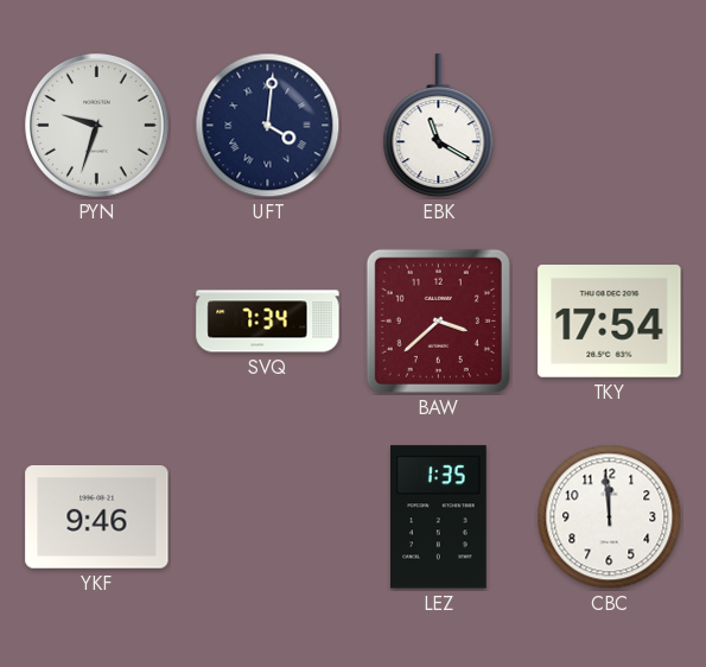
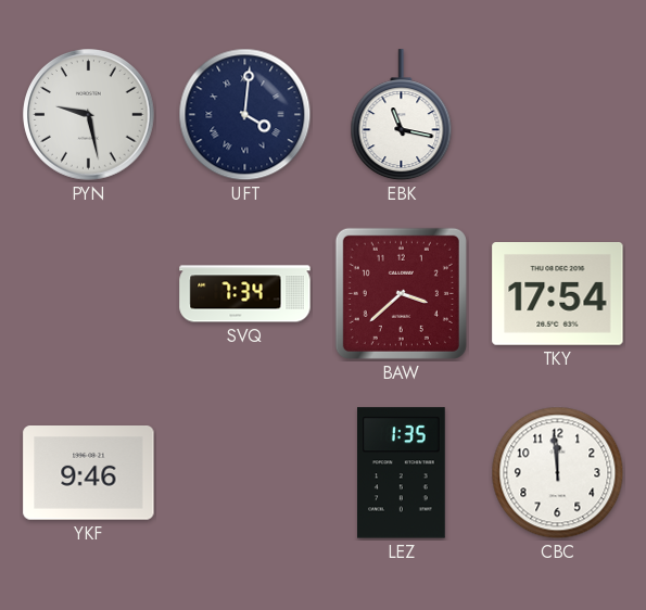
PYN: 9:33 -> 9:28 (89, 115)
EBK: 11:20 -> 11:17 (402, 115)
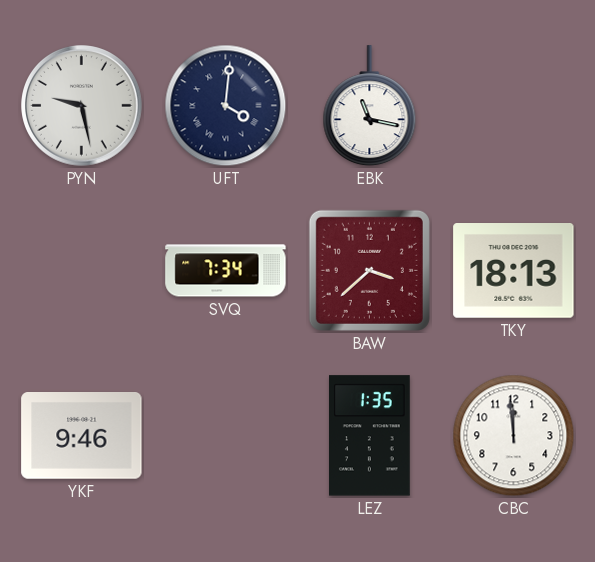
TKY: 17:54 -> 18:13 (514, 271)
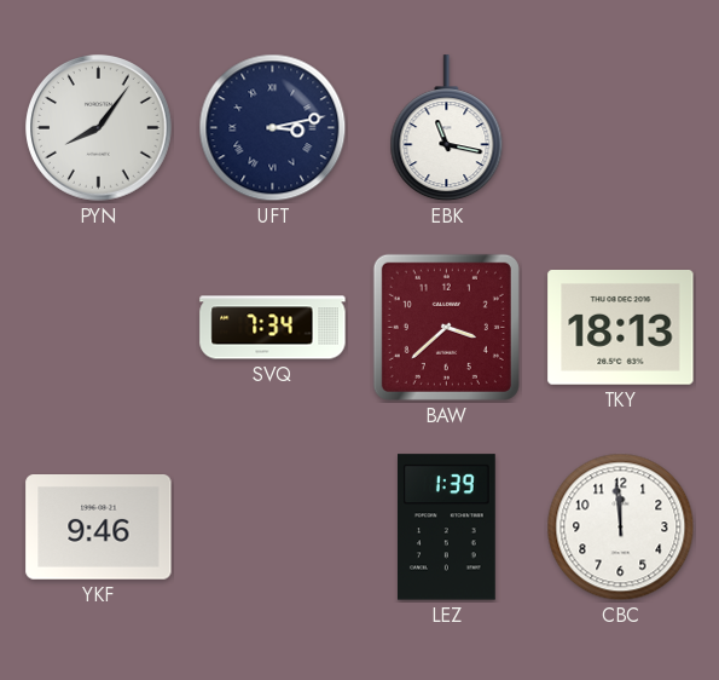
PYN: 9:28 -> 8:06 (99, 128)
UFT: 4:01 -> 3:13 (273, 128)
LEZ: 1:35 -> 1:39 (447, 528)
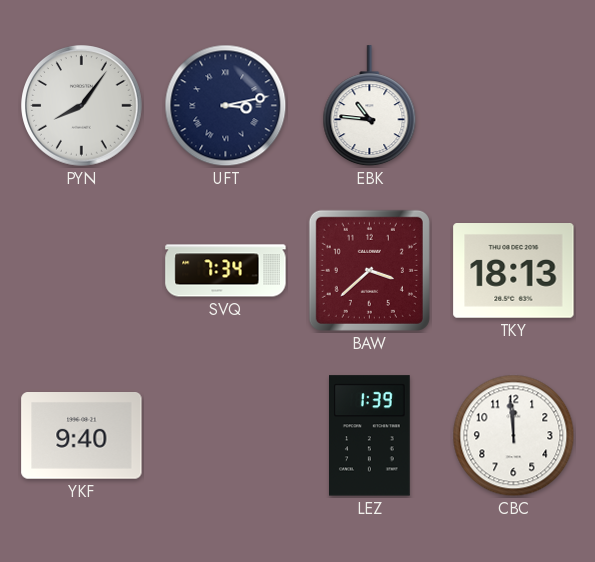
EBK: 11:17 -> 10:46 (370, 106)
YKF: 9:46 -> 9:40 (82, 436)
